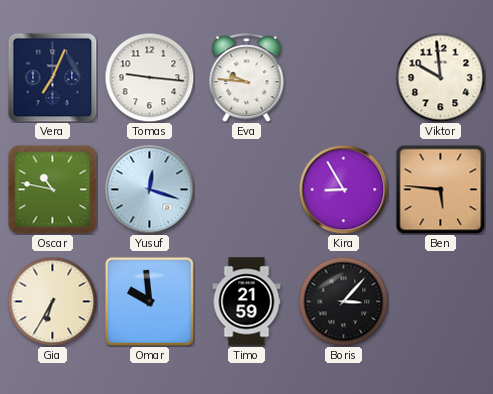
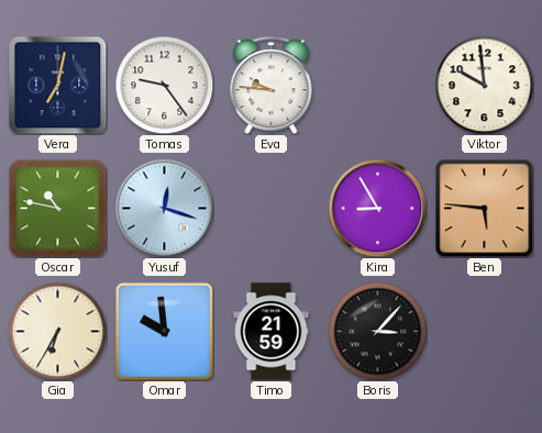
Vera: 7:04 -> 7:02 (57, 85)
Tomas: 9:16 -> 9:24 (164, 85)
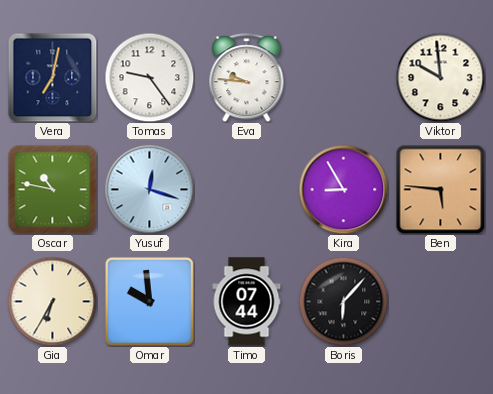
Timo: 21:59 -> 07:44 (247, 302)
Boris: 3:07 -> 6:07 (343, 301)
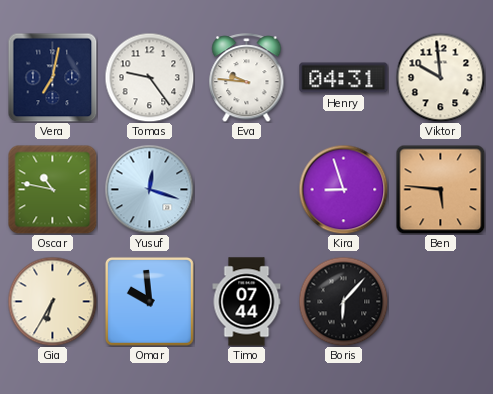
Henry: none -> 04:31 (344, 78)
Kira: 8:55 -> 8:57 (343, 189)
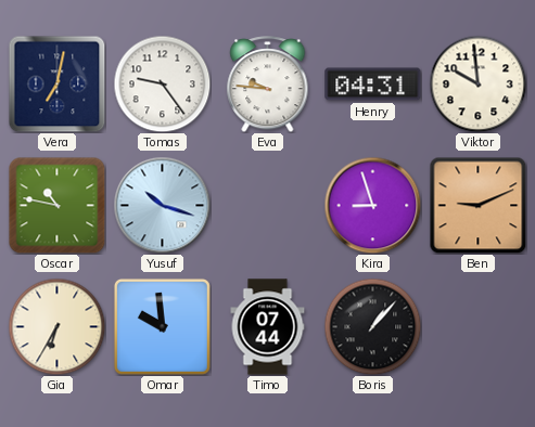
Yusuf: 12:18 -> 10:18 (162, 205)
Ben: 5:46 -> 9:11 (477, 205)
Boris: 6:07 -> 1:07 (372, 326)
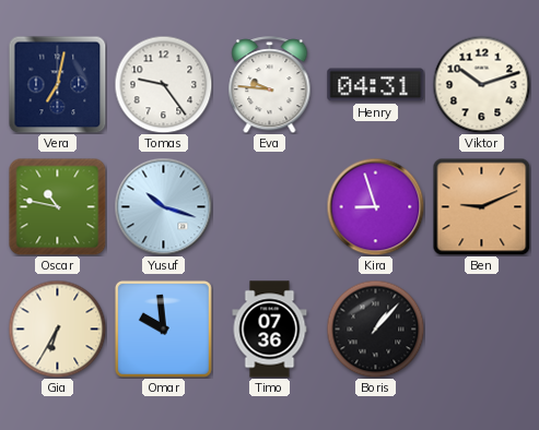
Viktor: 9:59 -> 10:12 (481, 84)
Timo: 07:44 -> 07:36 (270, 330)
